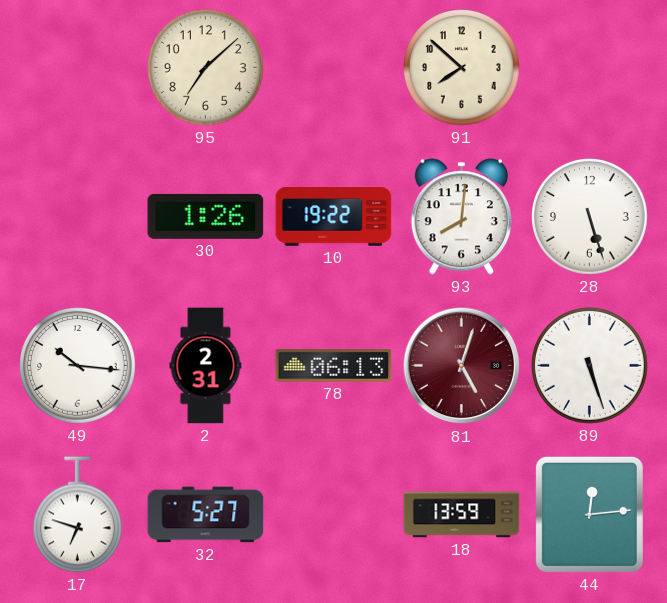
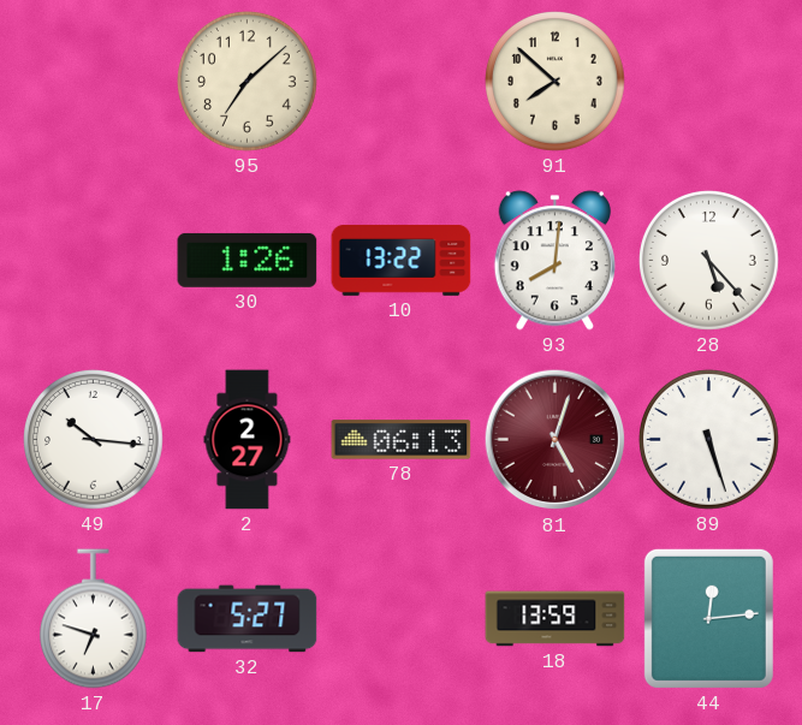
10: 19:22 -> 13:22 (402, 260)
28: 5:27 -> 5:23 (709, 261)
2: 2:31 -> 2:27 (248, 440)
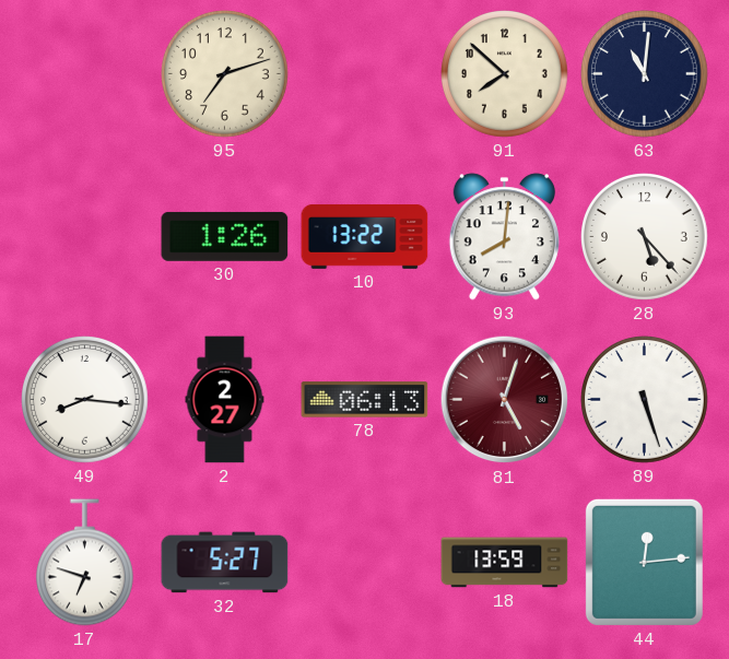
95: 7:08 -> 7:12 (225, 74)
63: none -> 11:01 (645, 74)
49: 10:16 -> 8:16 (85, 400)
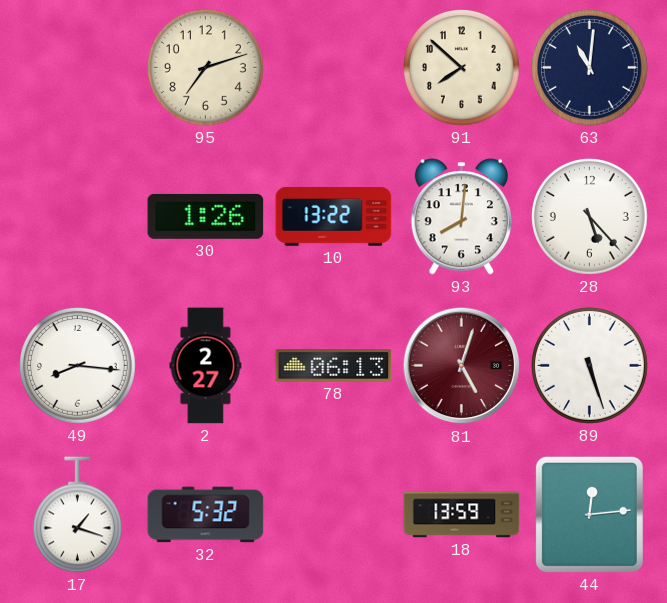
17: 6:48 -> 1:18 (77, 515)
32: 5:27 -> 5:32 (206, 515)
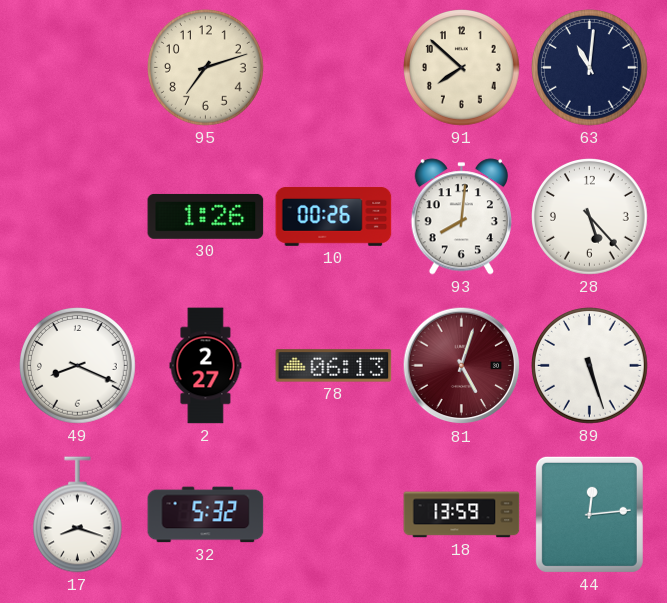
10: 13:22 -> 00:26 (334, 216)
49: 8:16 -> 8:19 (78, 366)
17: 1:18 -> 8:18 (77, 515)
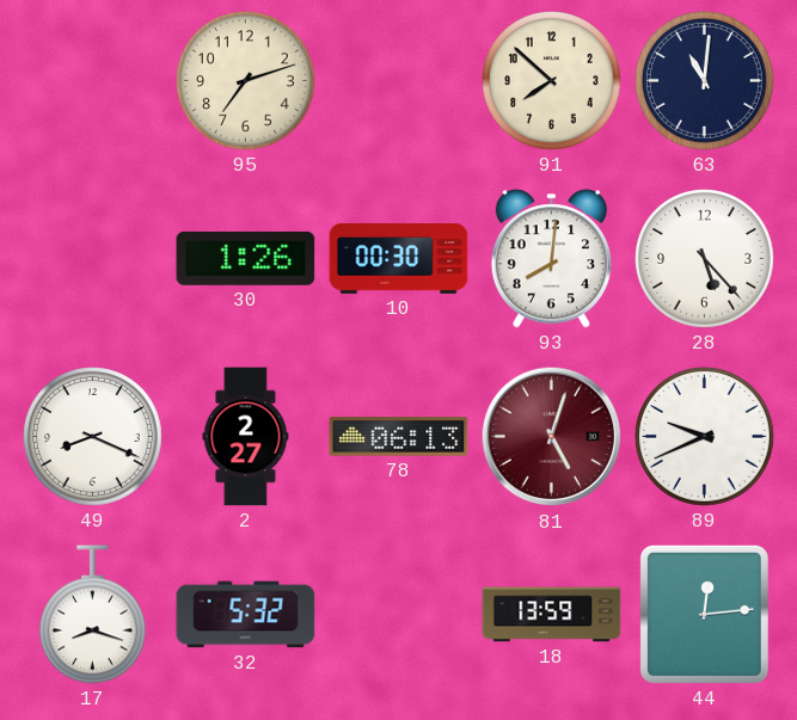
10: 00:26 -> 00:30 (399, 258)
89: 5:27 -> 9:41 (705, 437)
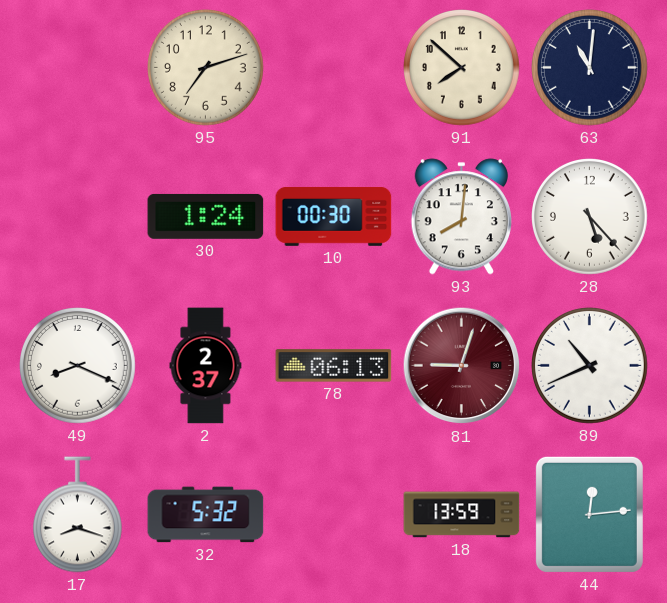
30: 1:26 -> 1:24 (206, 216)
2: 2:27 -> 2:37 (206, 366)
81: 5:03 -> 9:03 (462, 366)
89: 9:41 -> 10:41 (590, 366)
